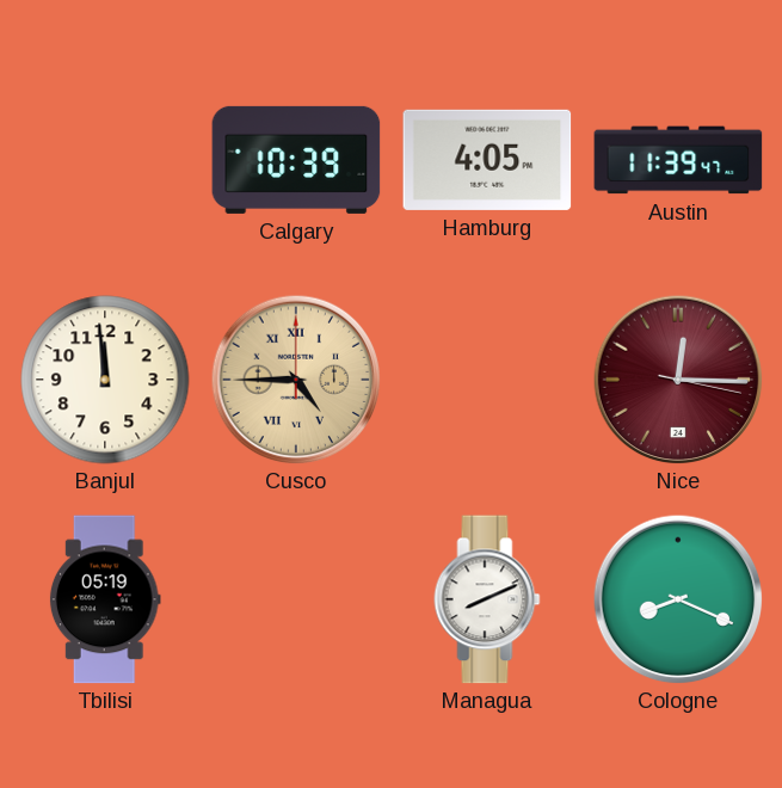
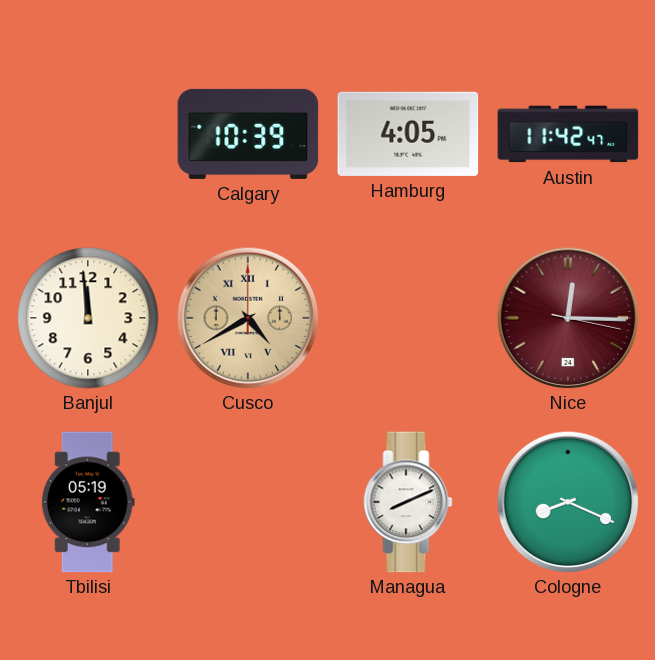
Austin: 11:39 -> 11:42 (568, 134)
Cusco: 4:45 -> 4:40 (248, 318)
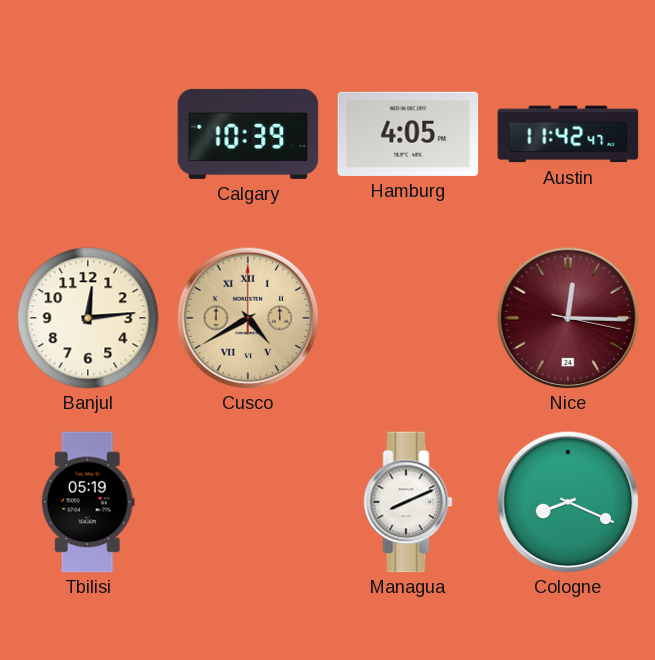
Banjul: 11:59 -> 12:14 (88, 318)
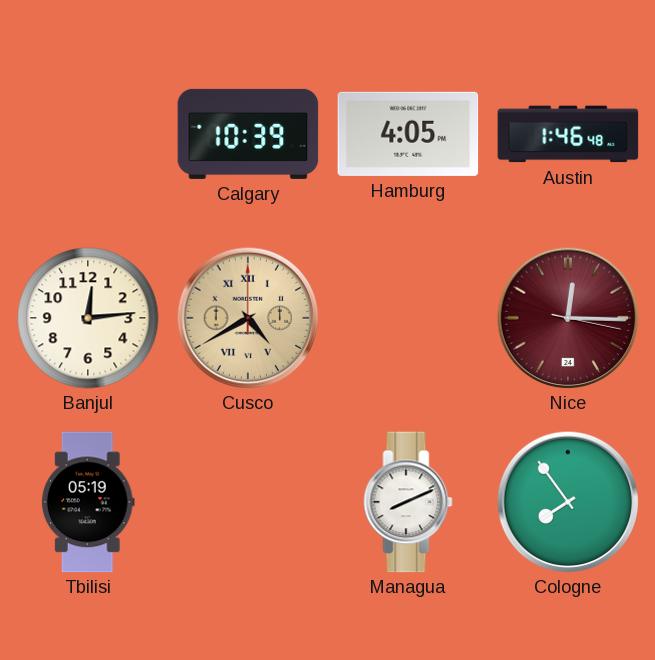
Austin: 11:42 -> 1:46 (568, 134)
Cologne: 8:19 -> 7:54 (568, 502)
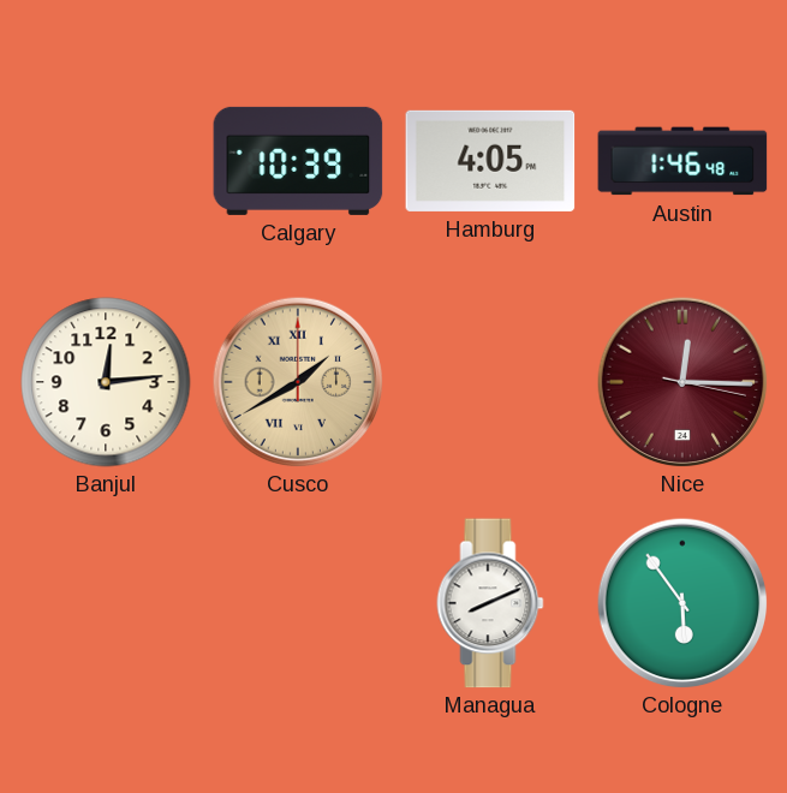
Cusco: 4:40 -> 1:40 (298, 382)
Tbilisi: 05:19 -> none (88, 502)
Cologne: 7:54 -> 5:54 (682, 603)
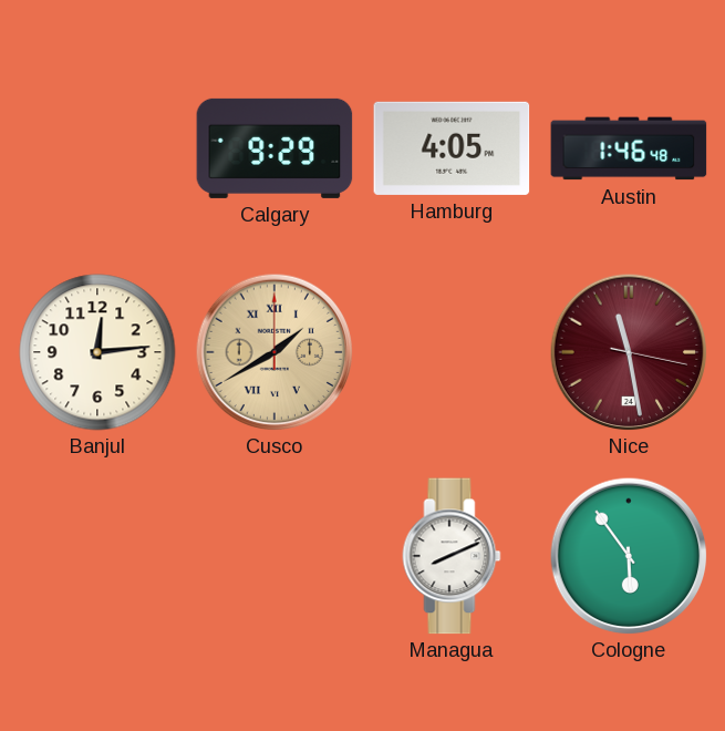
Calgary: 10:39 -> 9:29 (275, 148)
Nice: 12:15 -> 11:28 (629, 352)
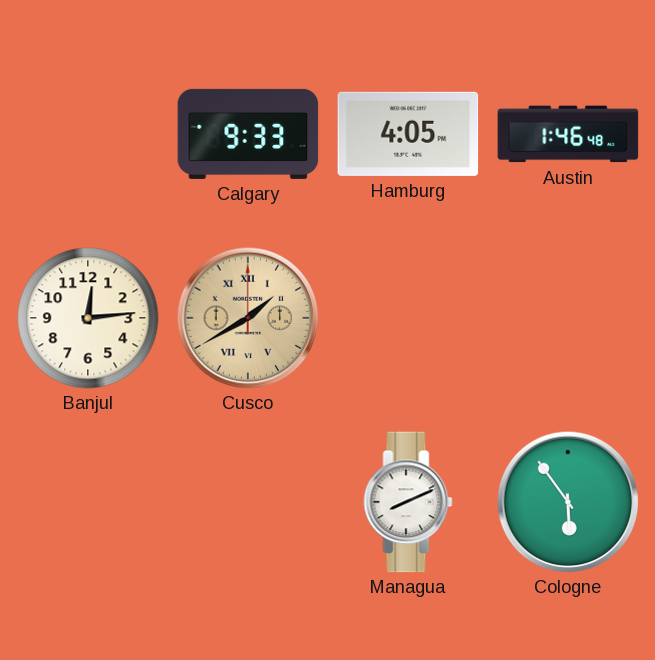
Calgary: 9:29 -> 9:33 (248, 134)
Nice: 11:28 -> none (629, 352)
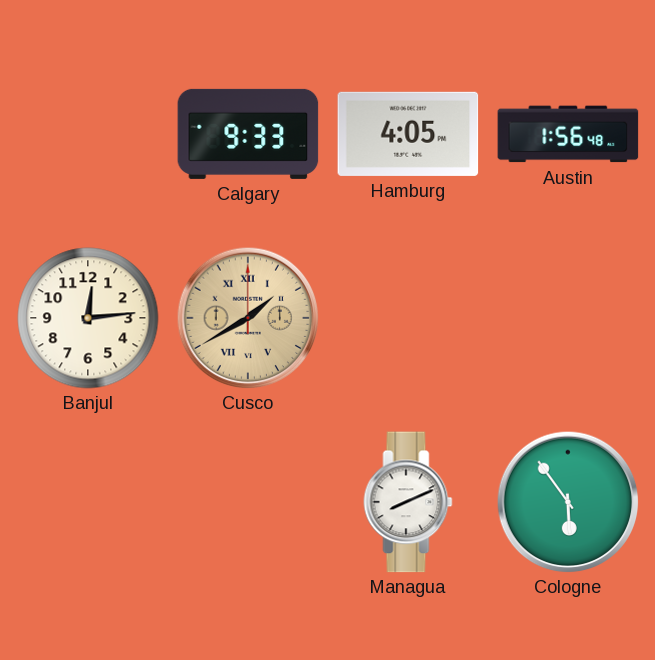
Austin: 1:46 -> 1:56 (568, 134)
